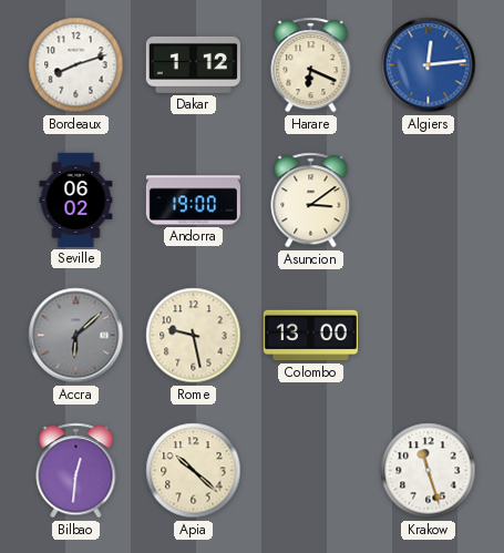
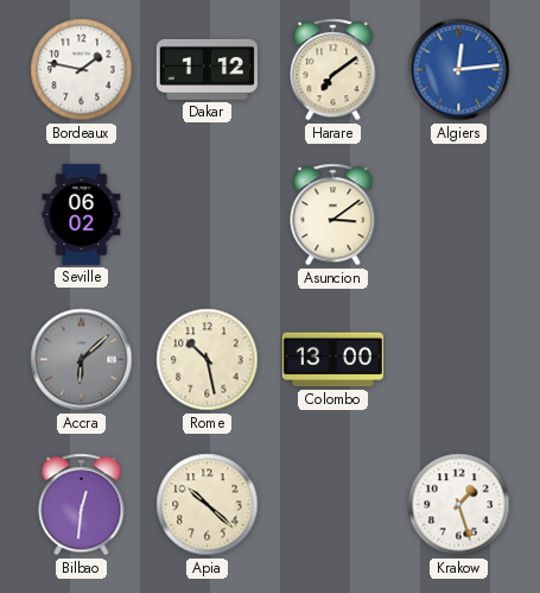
Bordeaux: 8:12 -> 1:47 (82, 70)
Harare: 6:19 -> 7:09 (333, 70)
Andorra: 19:00 -> none (193, 201)
Rome: 9:28 -> 10:28 (208, 360)
Krakow: 11:27 -> 1:27 (459, 505)
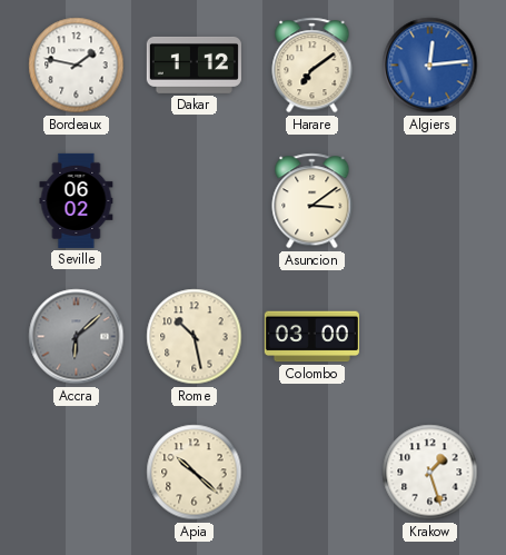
Colombo: 13:00 -> 03:00 (311, 337)
Bilbao: 12:31 -> none (82, 505)
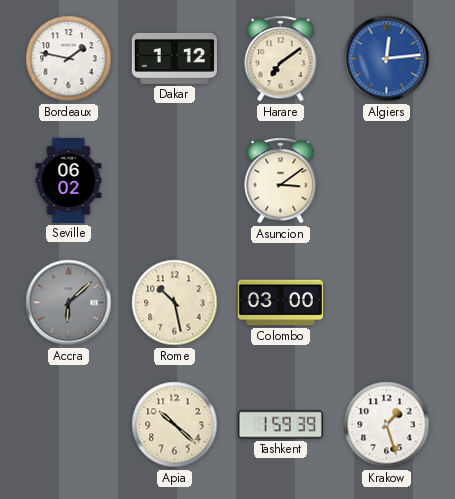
Tashkent: none -> 1:59 (280, 425)
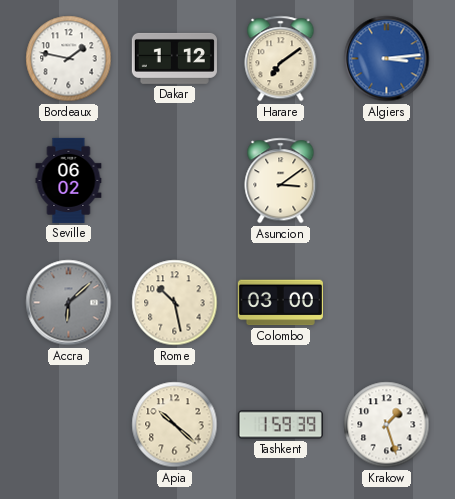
Algiers: 12:14 -> 3:14 (387, 59)
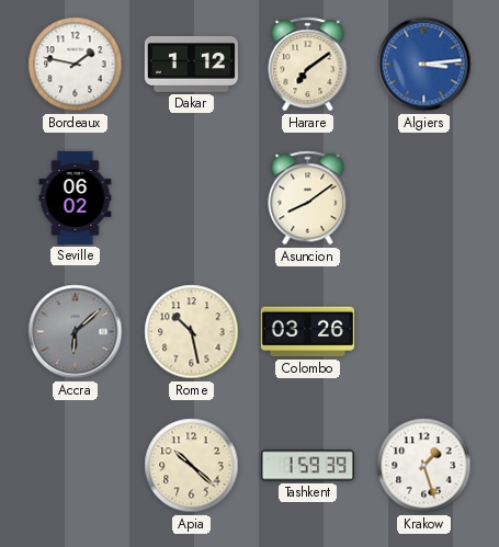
Asuncion: 3:09 -> 8:09 (308, 198)
Colombo: 03:00 -> 03:26 (307, 332)
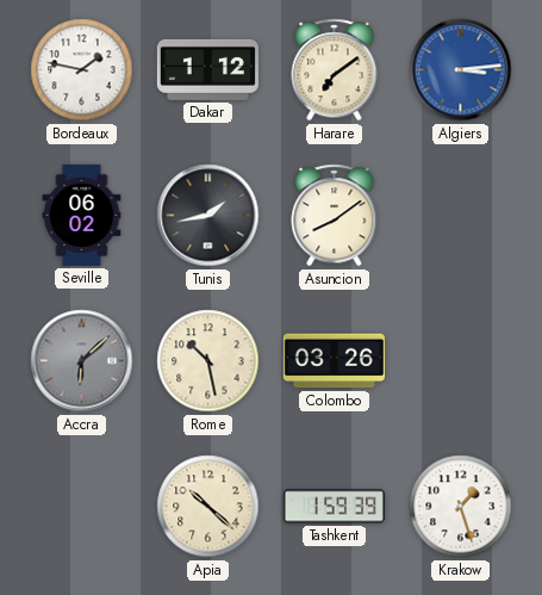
Tunis: none -> 1:43 (208, 216)
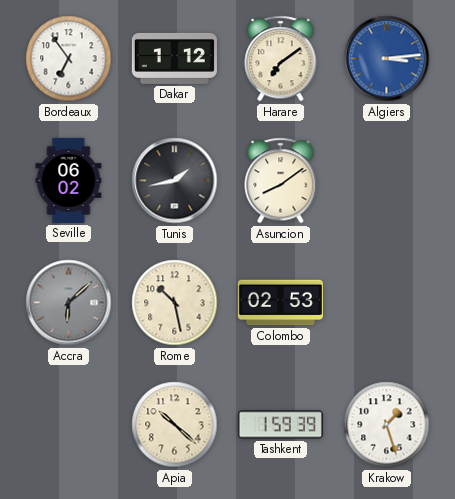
Bordeaux: 1:47 -> 6:54 (69, 59)
Colombo: 03:26 -> 02:53 (280, 303)
